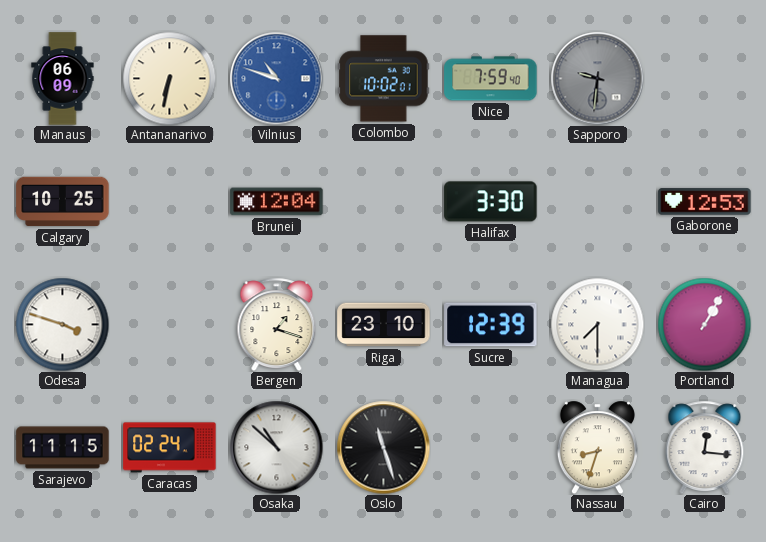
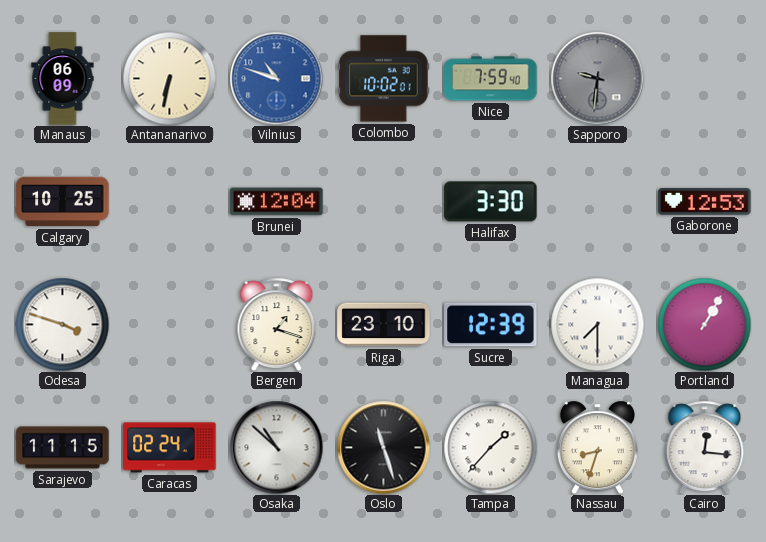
Tampa: none -> 1:37 (490, 447)
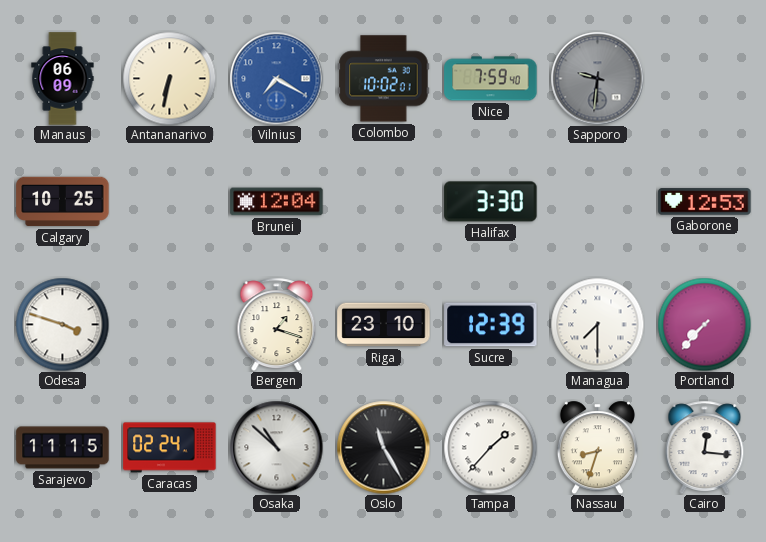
Vilnius: 10:48 -> 7:20 (276, 78)
Portland: 1:05 -> 7:37 (704, 324)
Oslo: 11:27 -> 11:25 (383, 447)
